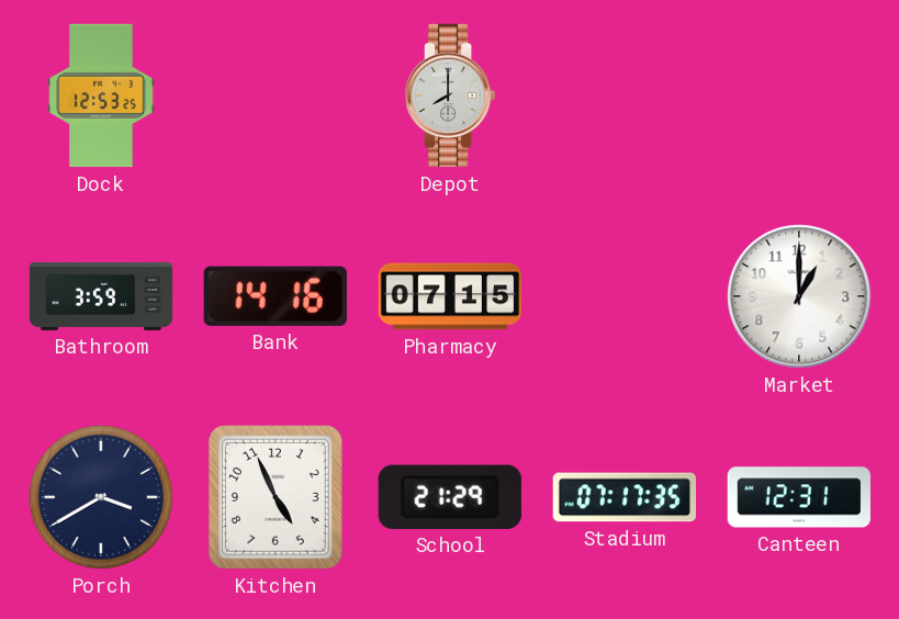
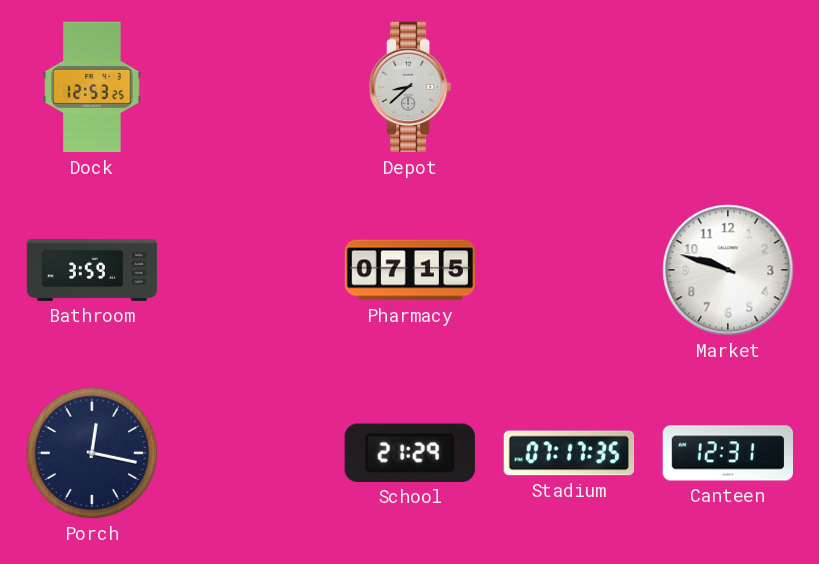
Depot: 8:00 -> 8:38 (411, 87)
Bank: 14:16 -> none (276, 296)
Market: 1:00 -> 9:48 (728, 270)
Porch: 3:40 -> 12:17 (92, 453)
Kitchen: 4:56 -> none (277, 497)
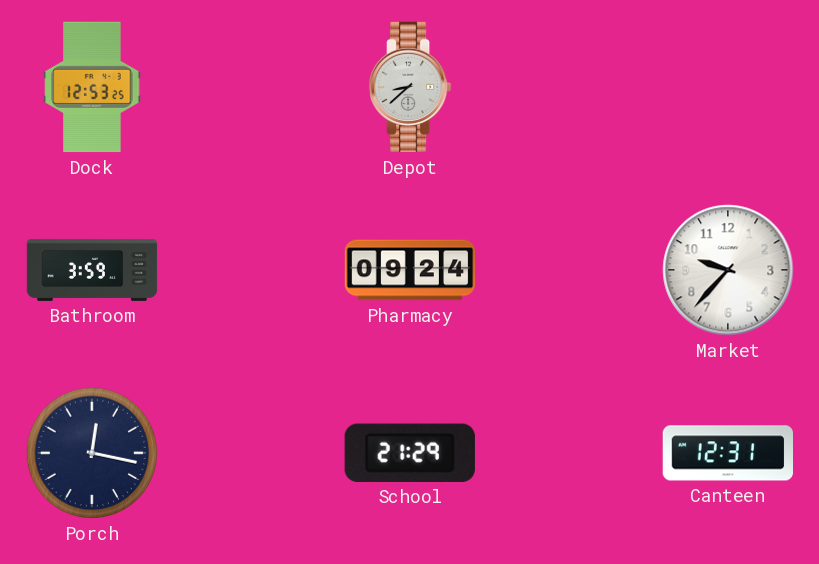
Pharmacy: 07:15 -> 09:24 (410, 270)
Market: 9:48 -> 9:37 (728, 270)
Stadium: 07:17 -> none (569, 453)
